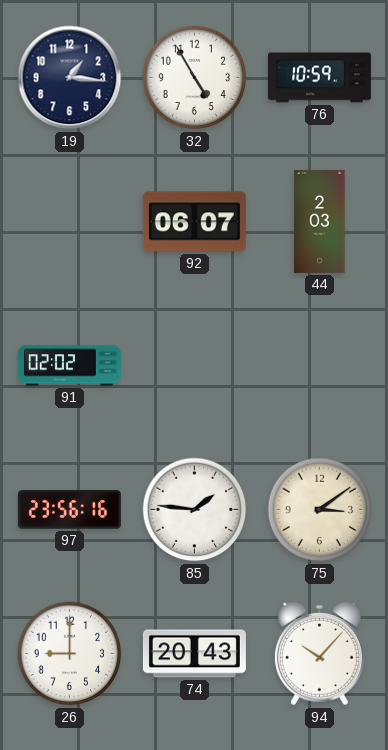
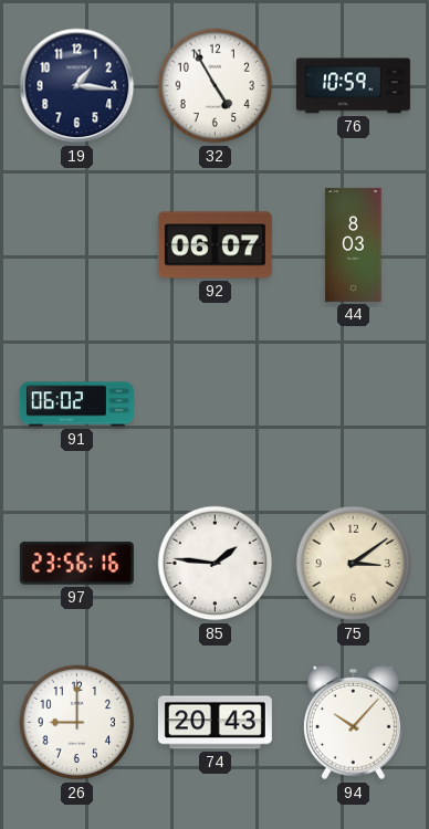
44: 2:03 -> 8:03 (354, 244)
91: 02:02 -> 06:02 (76, 405)
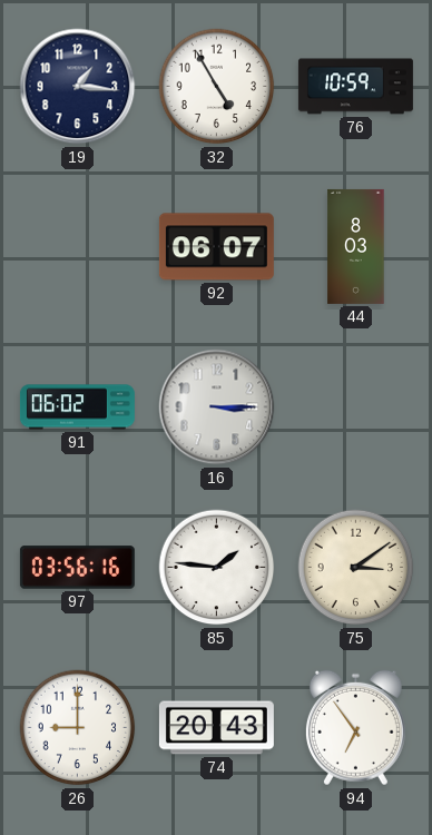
16: none -> 3:15 (217, 407)
97: 23:56 -> 03:56 (77, 568)
94: 10:07 -> 6:54 (355, 728)
